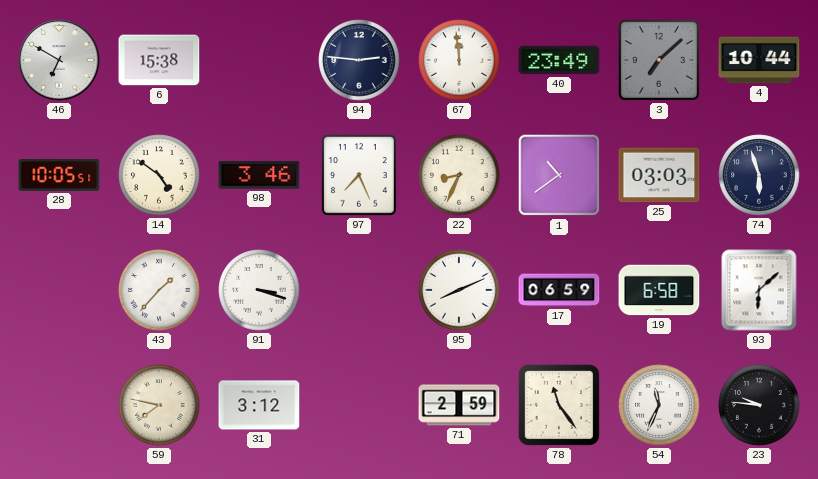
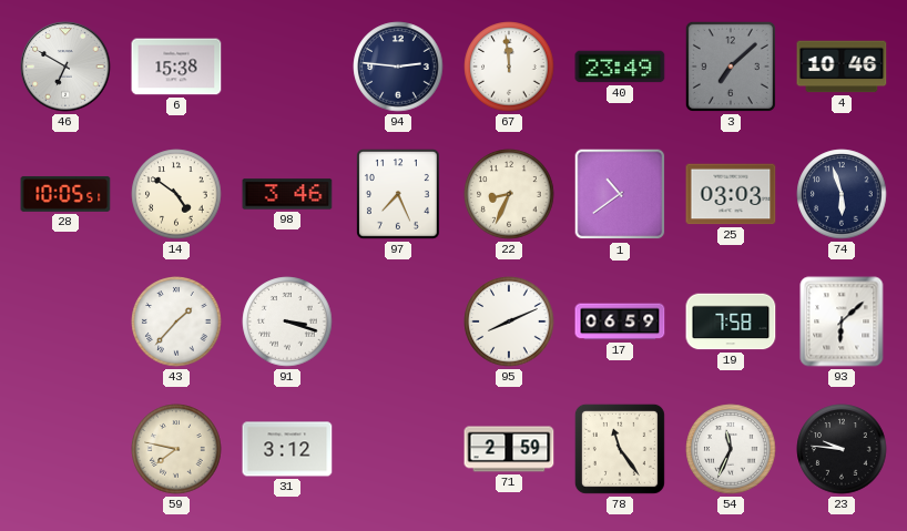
4: 10:44 -> 10:46 (842, 67)
19: 6:58 -> 7:58 (731, 321)
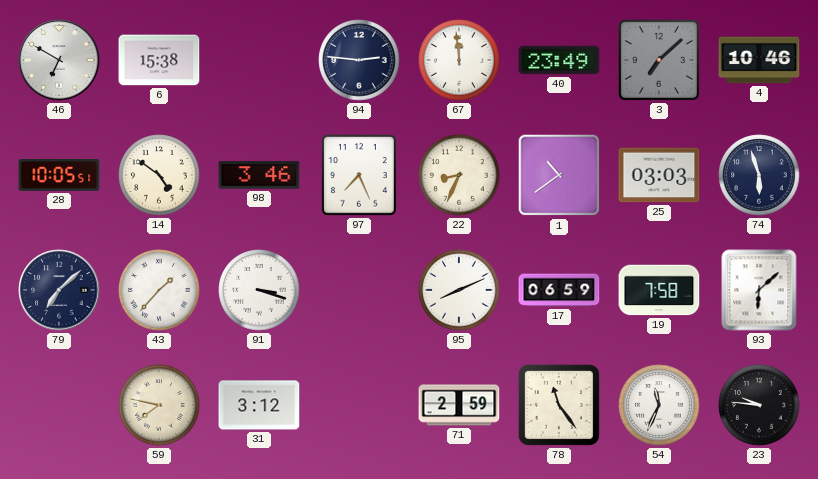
79: none -> 7:08 (59, 290)
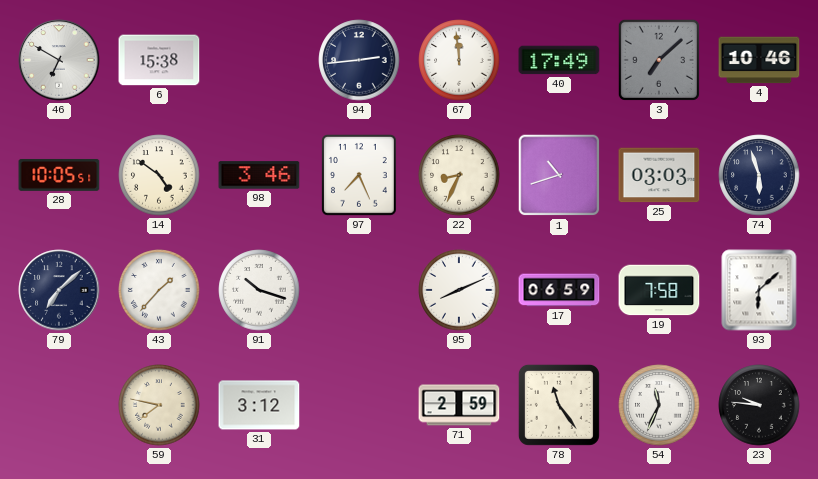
94: 2:46 -> 2:44 (359, 60)
40: 23:49 -> 17:49 (559, 60)
1: 10:39 -> 10:42 (559, 175)
91: 3:18 -> 10:18 (259, 290)
